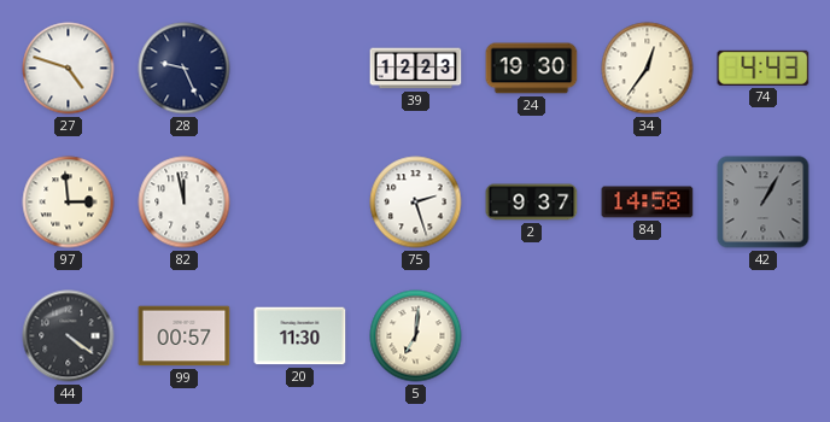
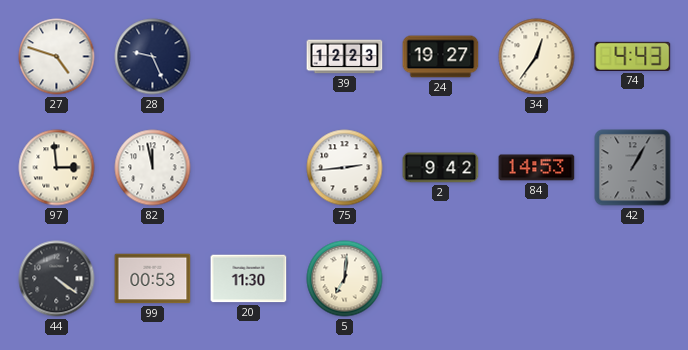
24: 19:30 -> 19:27 (441, 57)
75: 2:27 -> 2:44 (345, 168)
2: 9:37 -> 9:42 (441, 168)
84: 14:58 -> 14:53 (537, 168)
99: 00:57 -> 00:53 (153, 279)
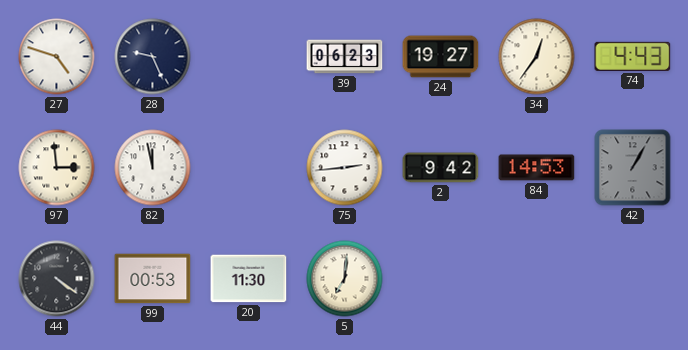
39: 12:23 -> 06:23 (345, 57)
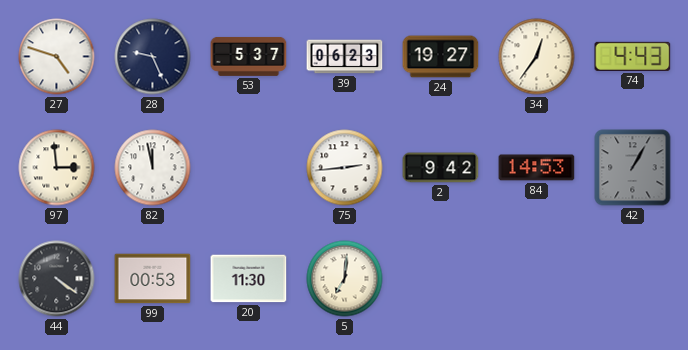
53: none -> 5:37 (249, 56)
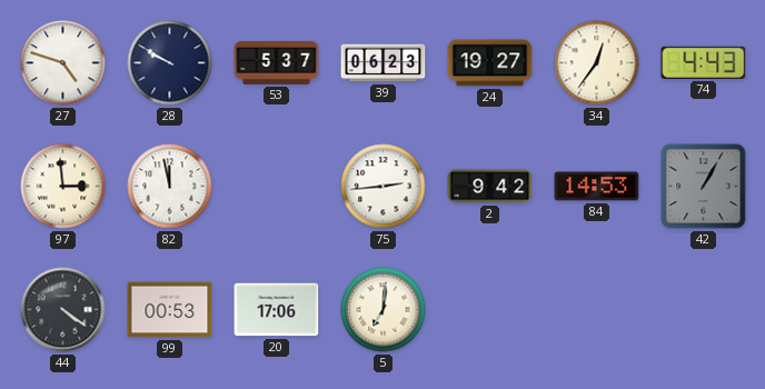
28: 9:26 -> 9:50 (170, 63)
20: 11:30 -> 17:06 (277, 310)
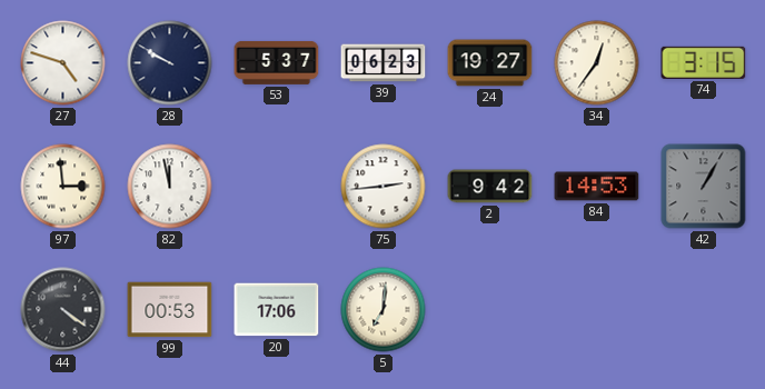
74: 4:43 -> 3:15 (704, 62)
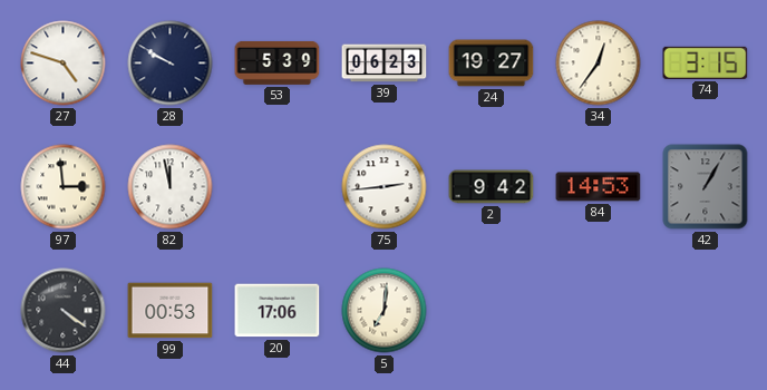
53: 5:37 -> 5:39 (278, 62)
